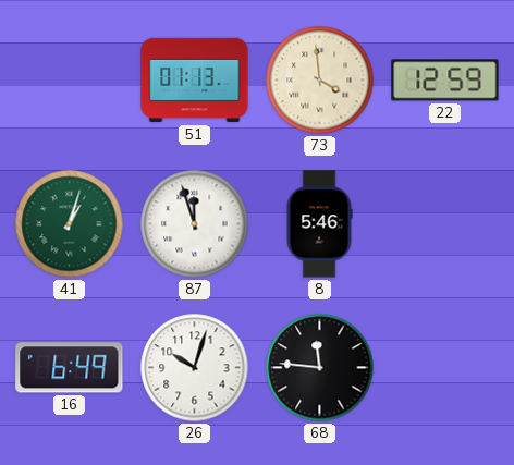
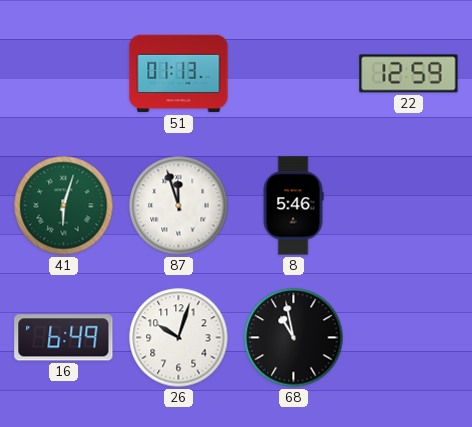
73: 3:59 -> none (320, 81)
41: 1:03 -> 6:03 (64, 206)
68: 11:46 -> 10:58 (294, 338)
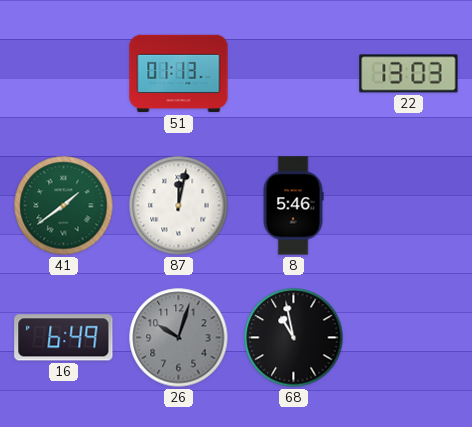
22: 12:59 -> 13:03 (409, 74)
41: 6:03 -> 1:39 (64, 206)
87: 11:57 -> 12:02 (179, 206)
26 dial: white -> grey (179, 338)
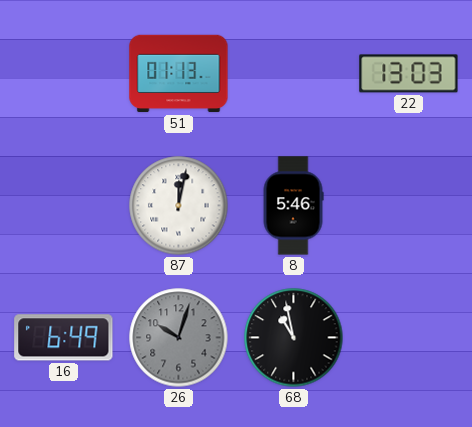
41: 1:39 -> none (64, 206)
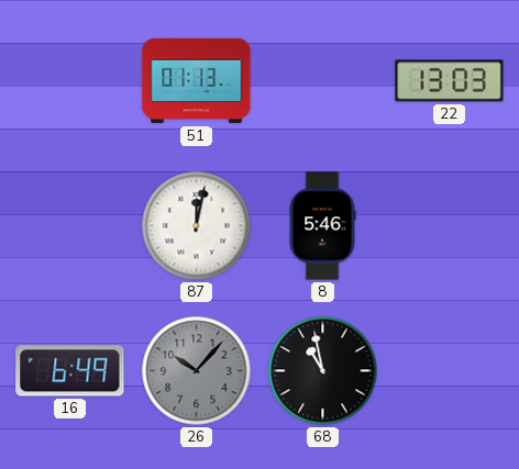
26: 10:03 -> 10:07 (197, 371)
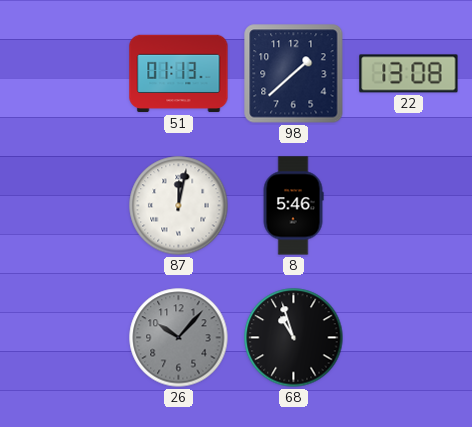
98: none -> 1:38 (294, 74)
22: 13:03 -> 13:08 (409, 74)
16: 6:49 -> none (70, 371)
68: 10:58 -> 10:57 (294, 338)
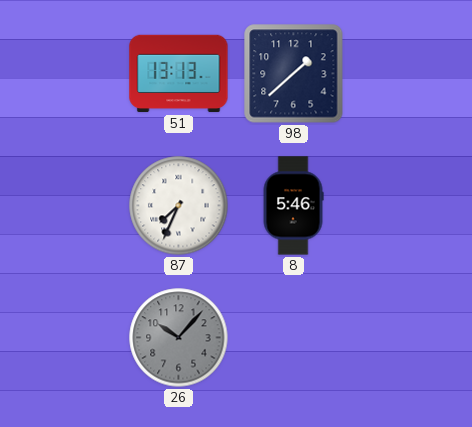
51: 01:13 -> 13:13 (179, 74)
22: 13:08 -> none (409, 74)
87: 12:02 -> 7:34 (179, 206)
68: 10:57 -> none (294, 338)
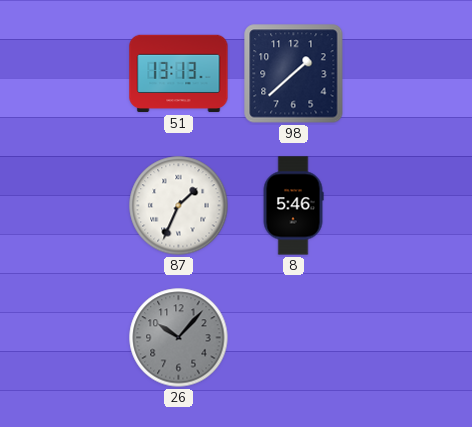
87: 7:34 -> 1:34 (179, 206)
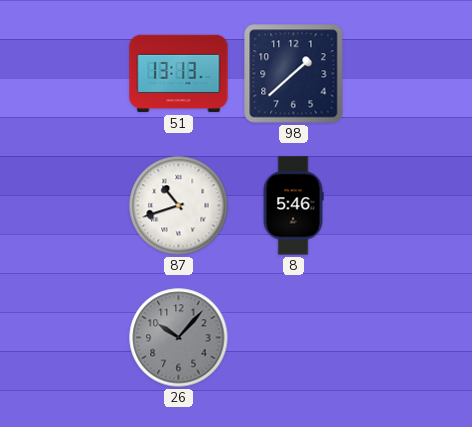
87: 1:34 -> 10:42 (179, 206)
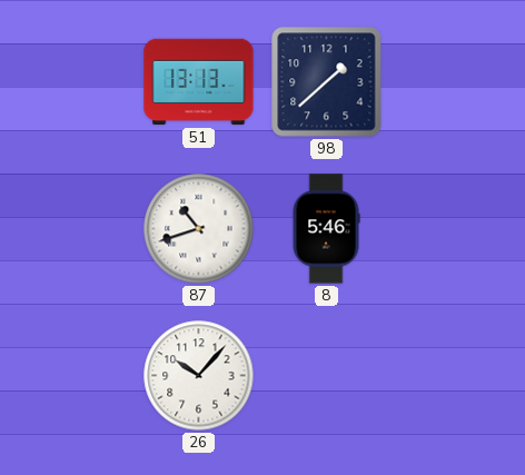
26 dial: grey -> white (199, 376)
